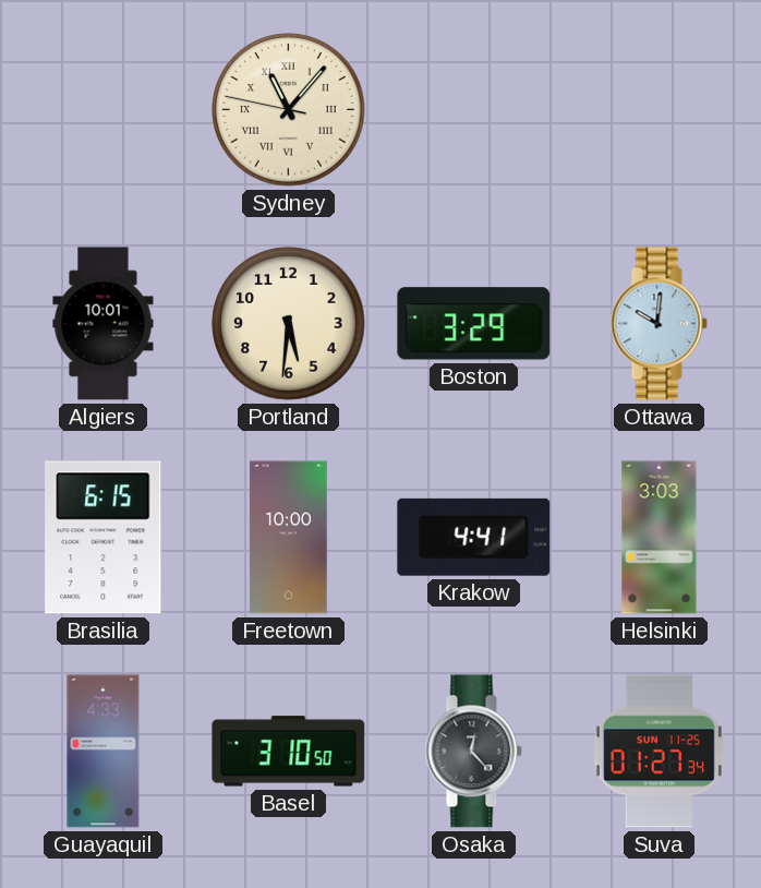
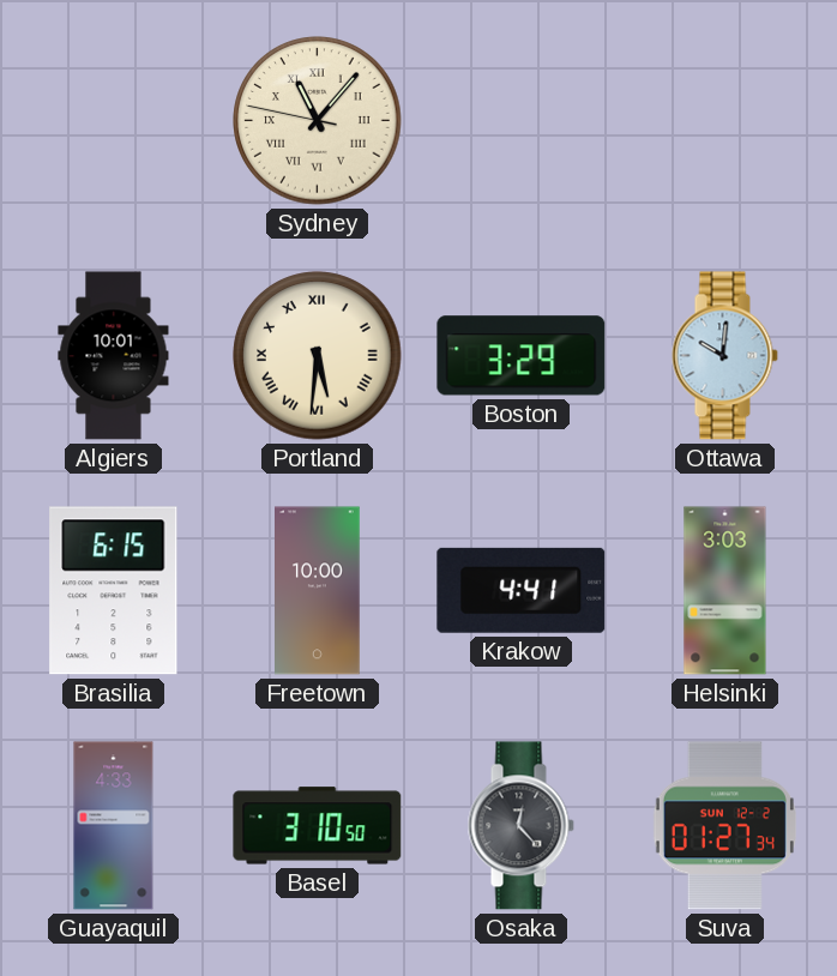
Portland numerals: Arabic -> Roman (318, 356)
Suva date: SUN 11-25 -> SUN 12-2 (724, 826)
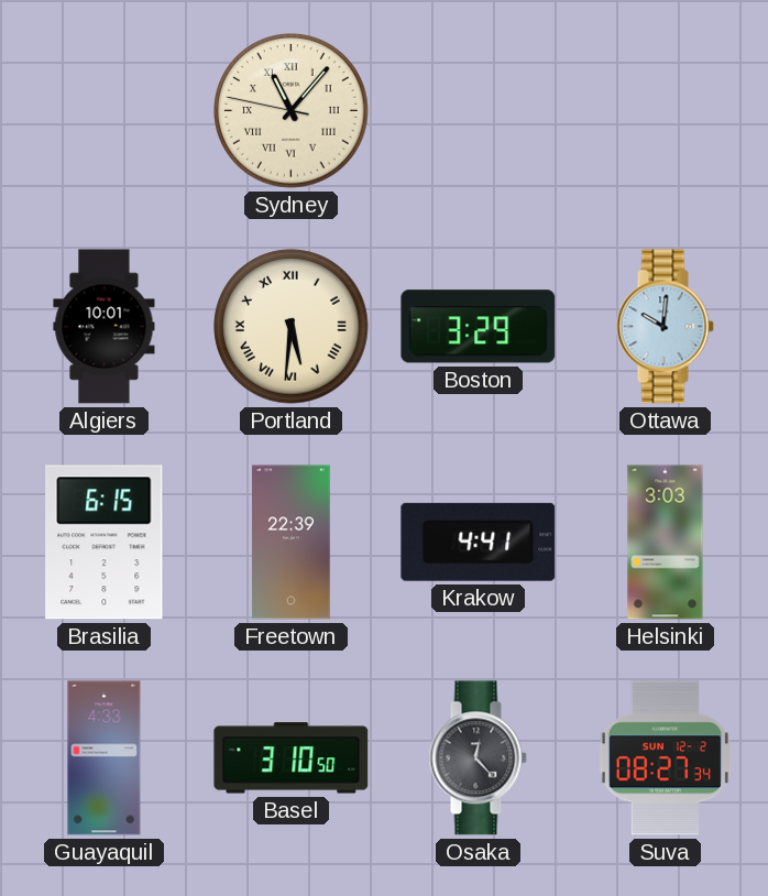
Freetown: 10:00 -> 22:39 (292, 543)
Suva: 01:27 -> 08:27 (665, 758)
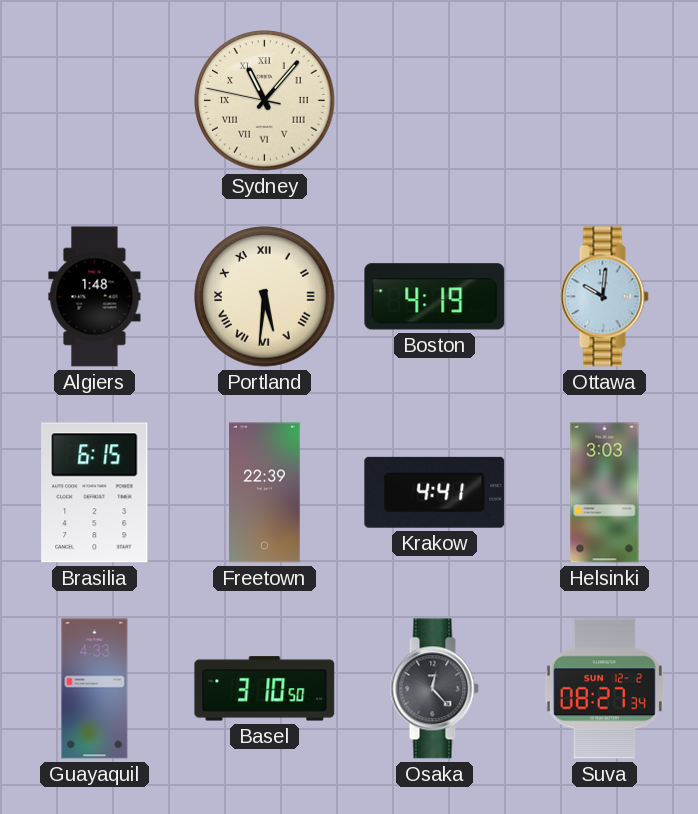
Algiers: 10:01 -> 1:48 (95, 297)
Boston: 3:29 -> 4:19 (435, 297)
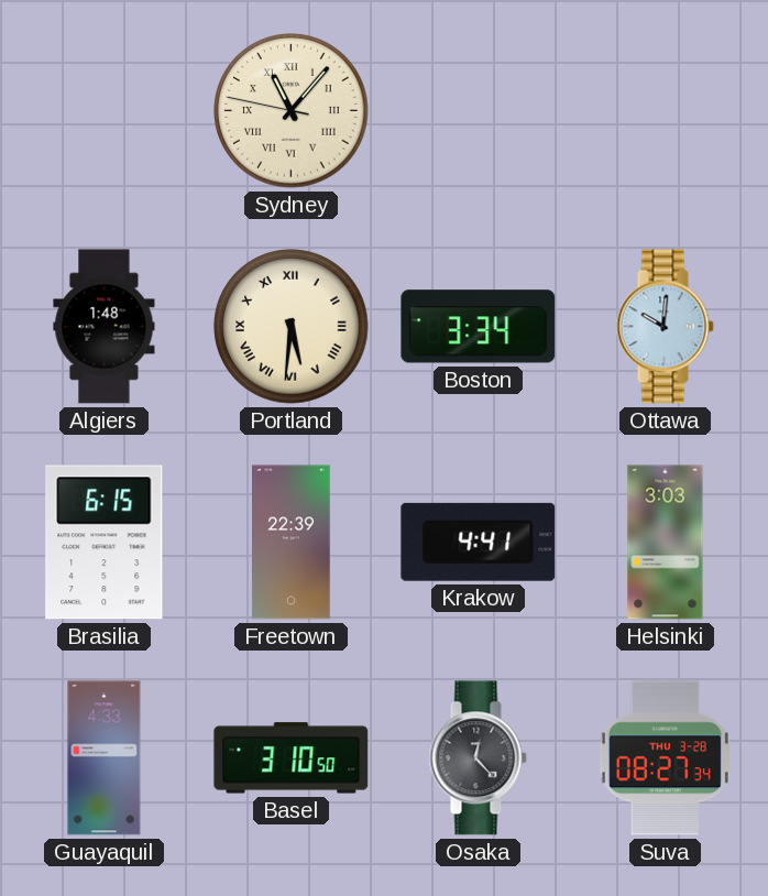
Boston: 4:19 -> 3:34 (479, 327)
Suva date: SUN 12-2 -> THU 3-28 (665, 758)
